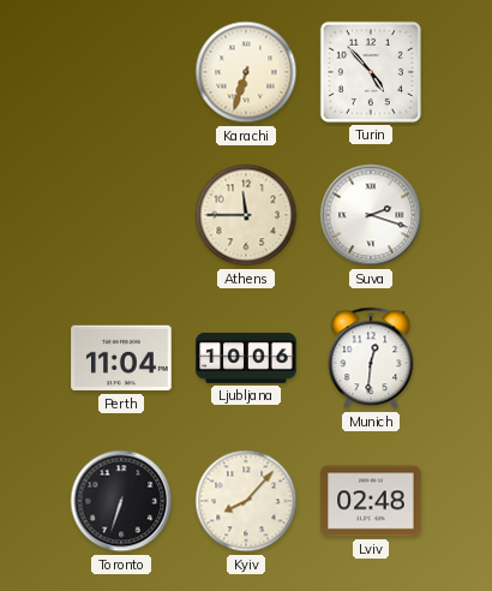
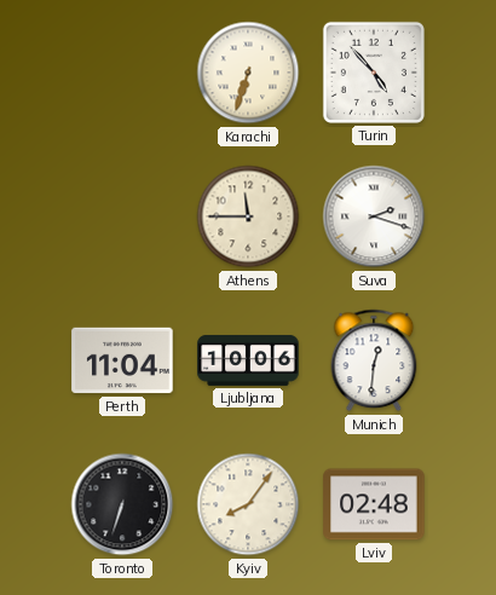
Kyiv: 8:07 -> 8:06 (248, 504)
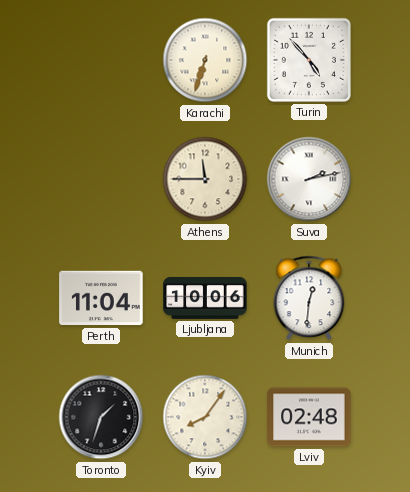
Suva: 2:18 -> 2:13 (309, 179)
Toronto: 6:33 -> 1:33 (101, 417)
